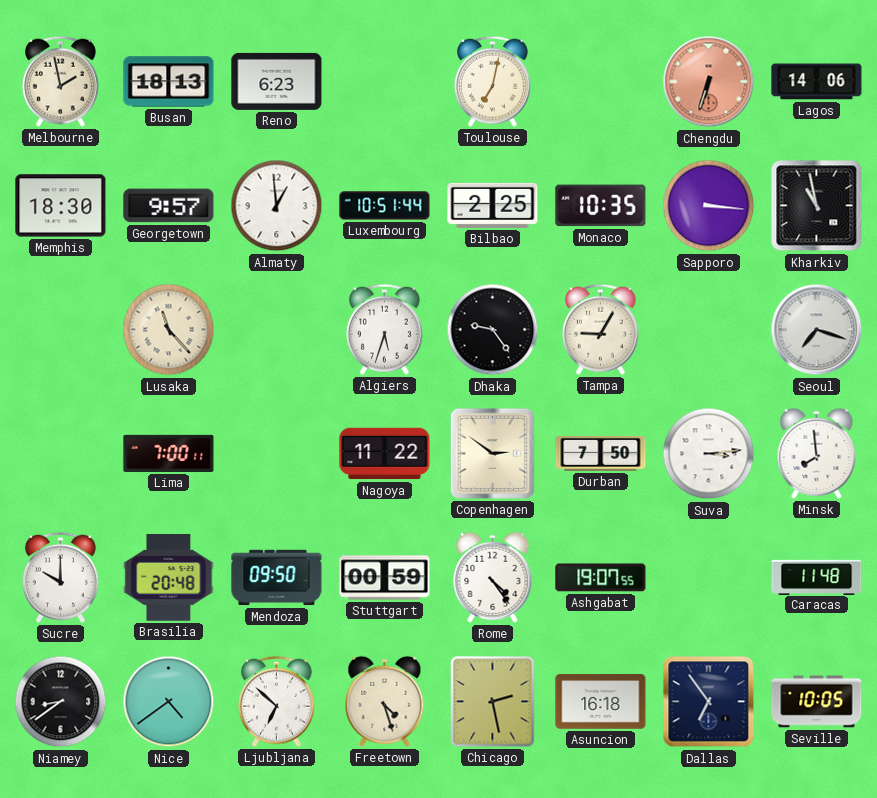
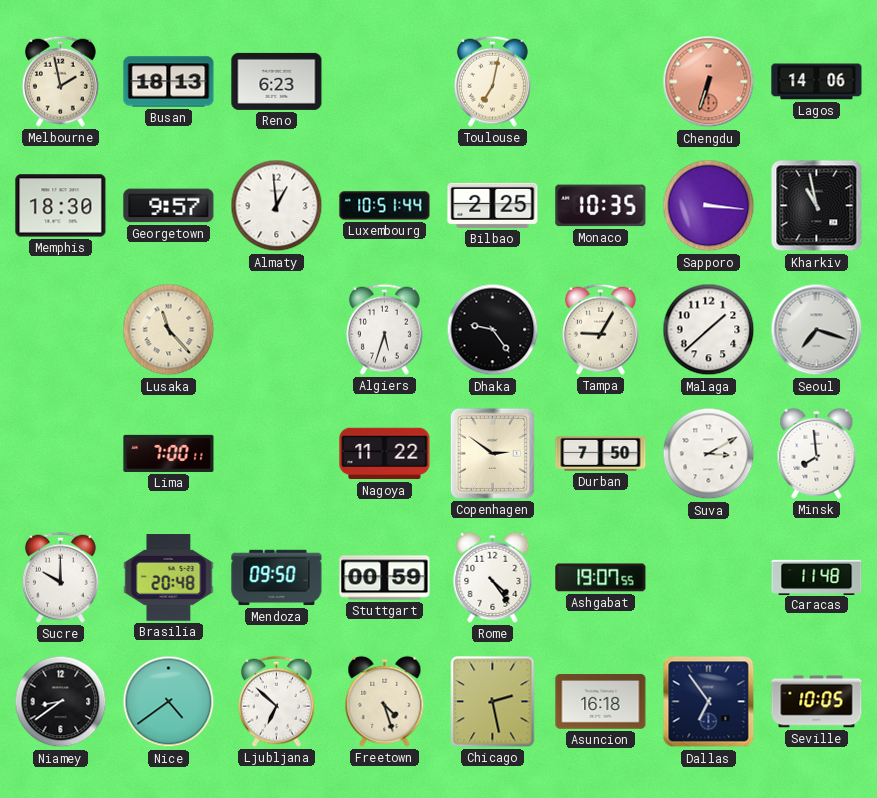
Malaga: none -> 1:38 (709, 330)
Suva: 3:14 -> 3:10 (709, 454)
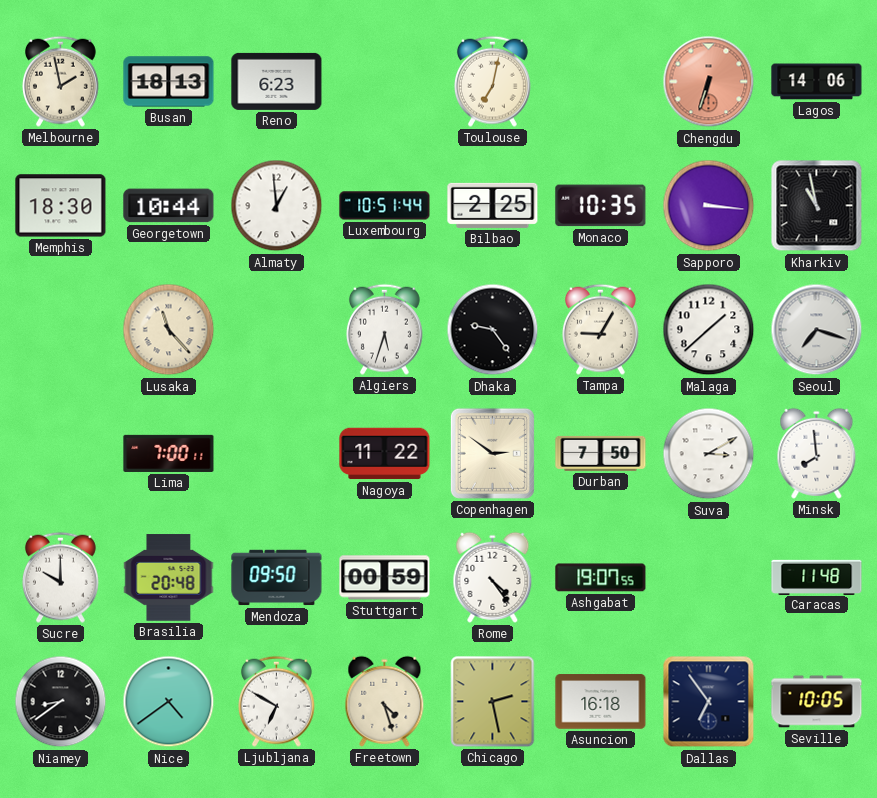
Georgetown: 9:57 -> 10:44 (169, 206)
Ljubljana: 6:52 -> 6:50 (276, 701)
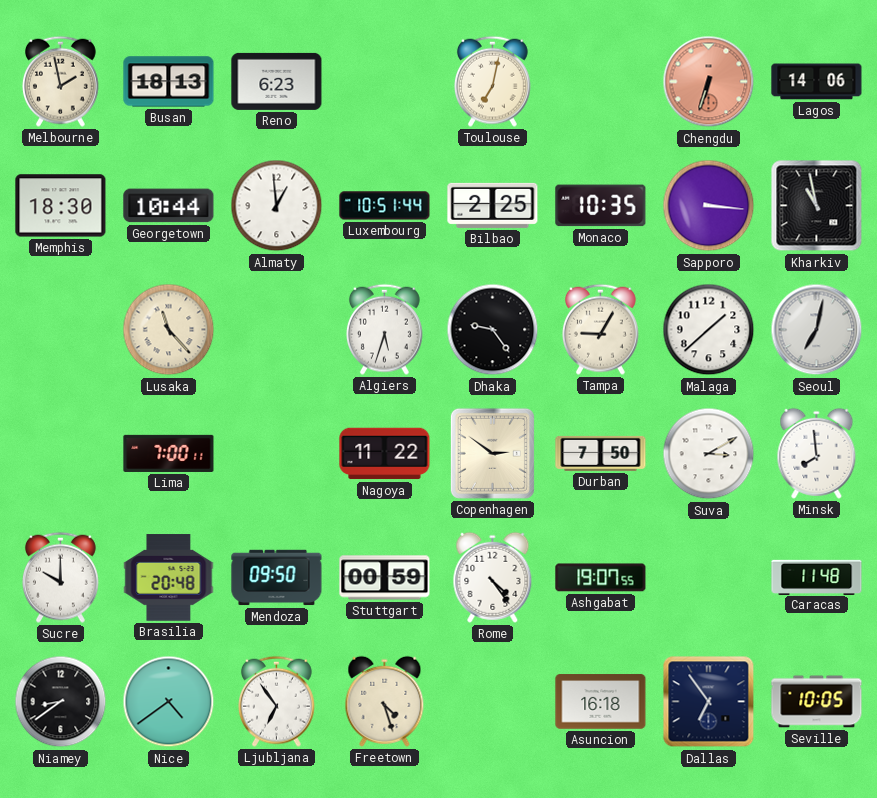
Seoul: 7:18 -> 7:02 (817, 330)
Ljubljana: 6:50 -> 6:54 (276, 701)
Chicago: 2:28 -> none (493, 702)
